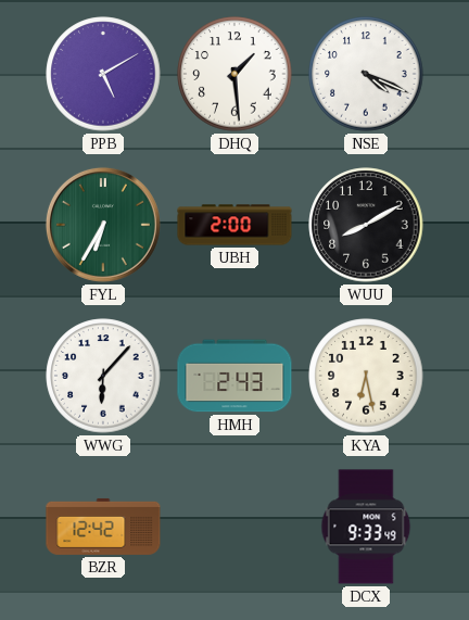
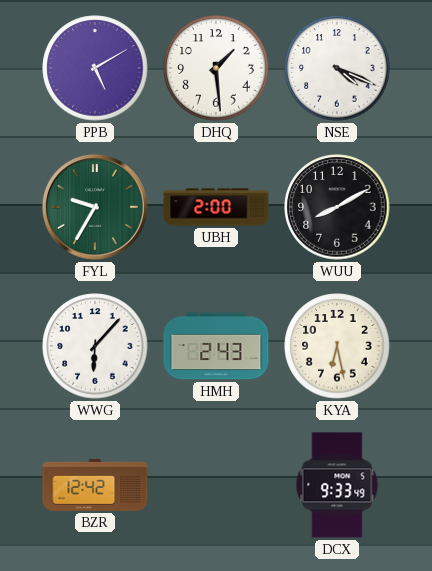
FYL: 6:35 -> 9:35 (95, 207)
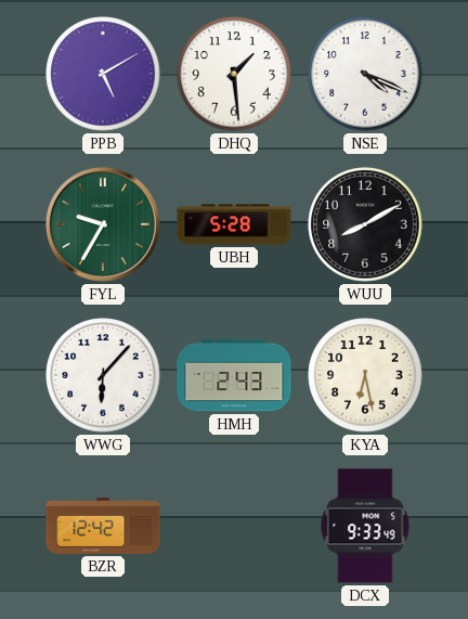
UBH: 2:00 -> 5:28 (234, 224)
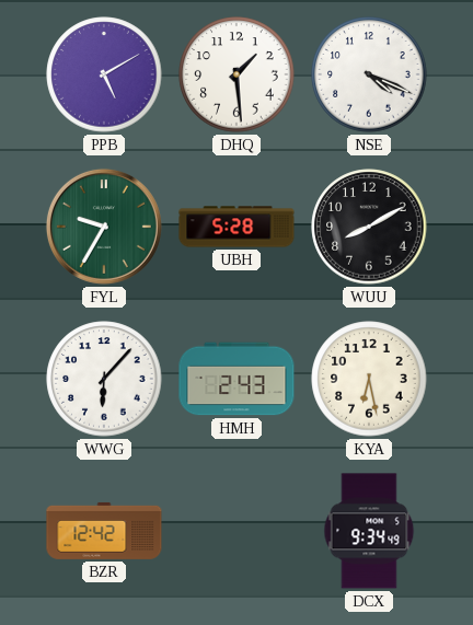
DCX: 9:33 -> 9:34 (369, 531)
